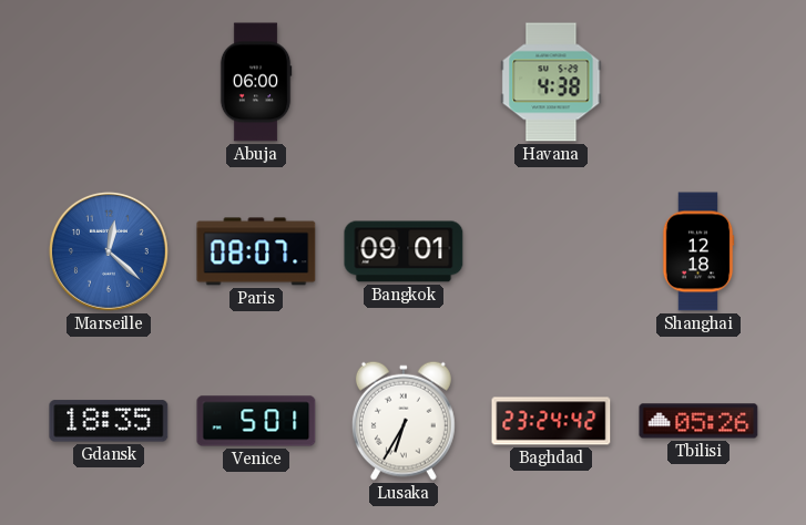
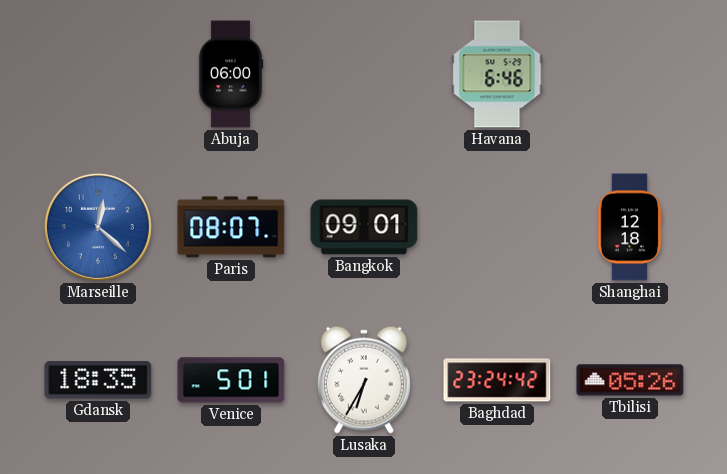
Havana: 4:38 -> 6:46 (497, 74)
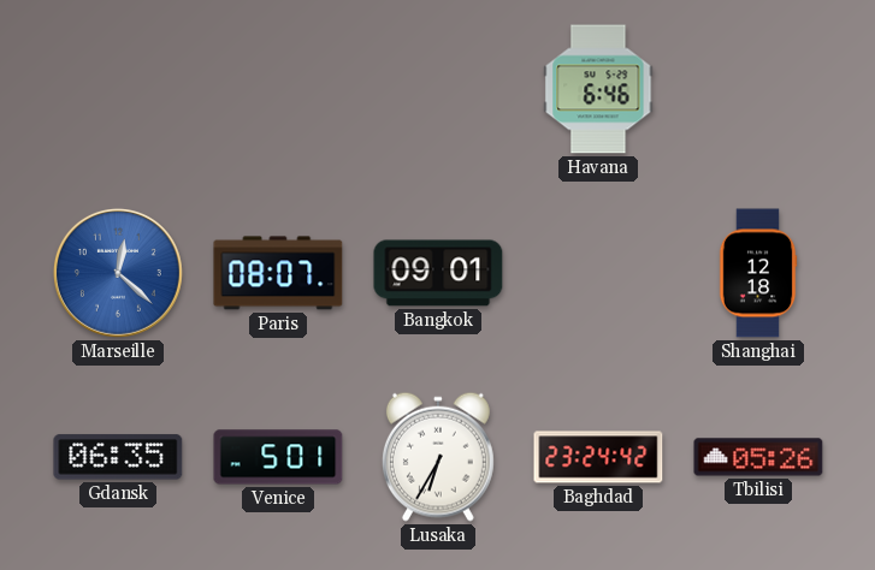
Abuja: 06:00 -> none (231, 74)
Gdansk: 18:35 -> 06:35 (118, 457)
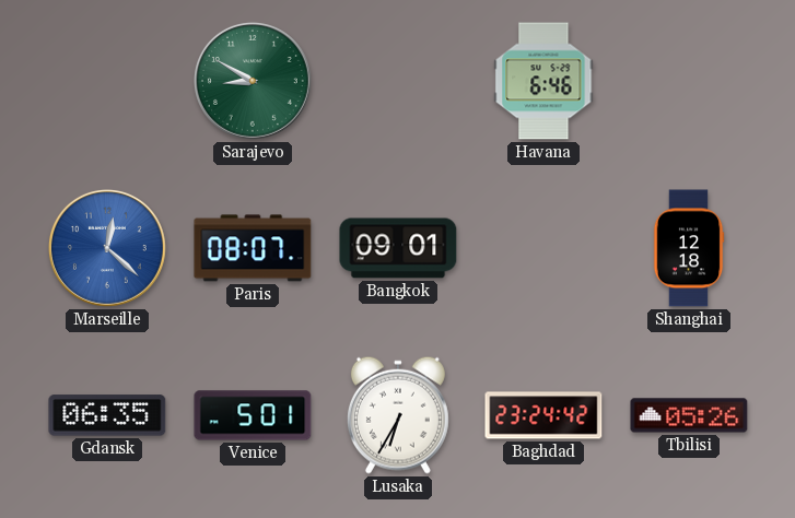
Sarajevo: none -> 8:50 (253, 81)
